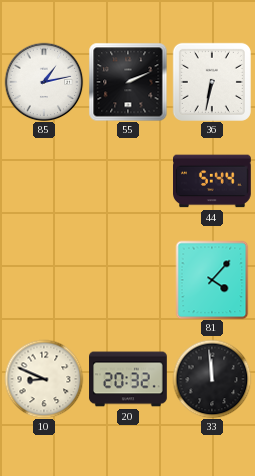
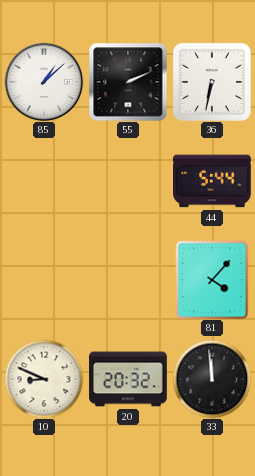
85: 1:13 -> 1:08 (44, 82)
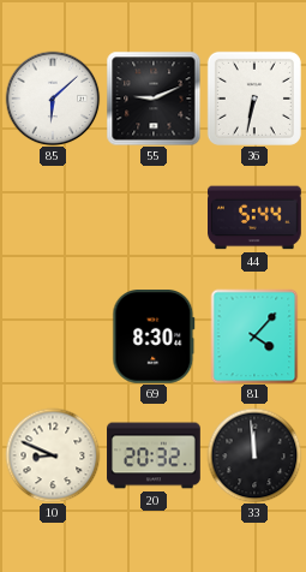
85: 1:08 -> 6:08 (53, 99)
55: 2:11 -> 9:11 (154, 99)
69: none -> 8:30 (154, 338)
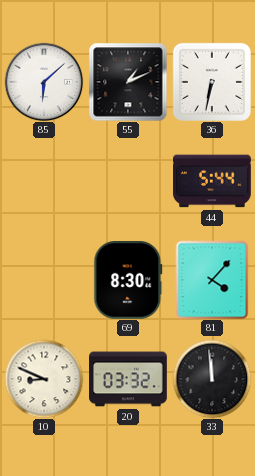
55: 9:11 -> 1:11 (128, 82)
20: 20:32 -> 03:32 (128, 379)
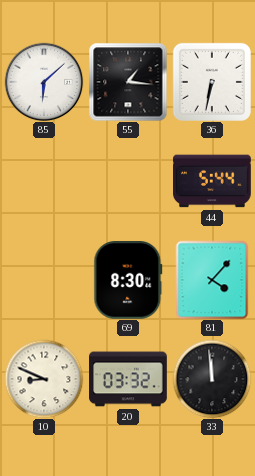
55: 1:11 -> 1:16 (128, 82)
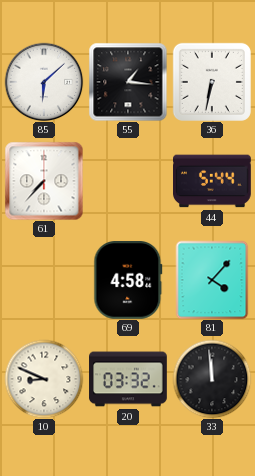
61: none -> 7:37 (44, 181)
69: 8:30 -> 4:58 (128, 281)
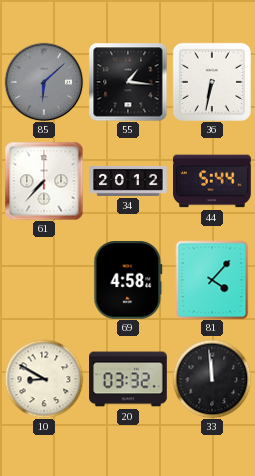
85 dial: white -> grey (44, 82)
34: none -> 20:12 (128, 181)
10: 8:49 -> 8:50 (44, 379)
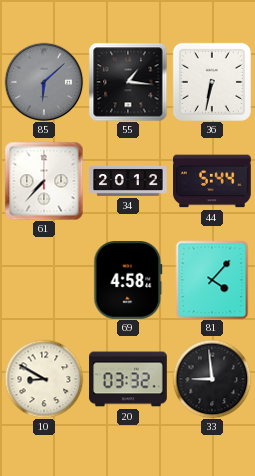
33: 11:59 -> 8:59 (212, 379)
